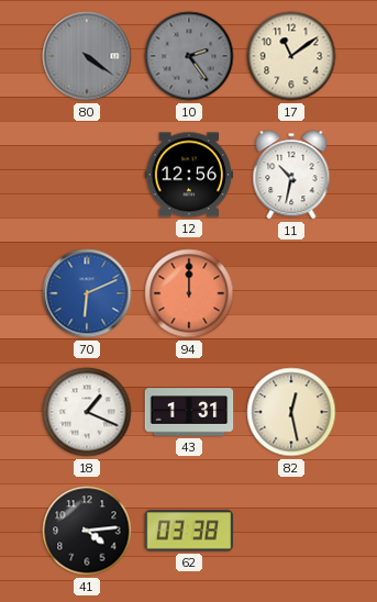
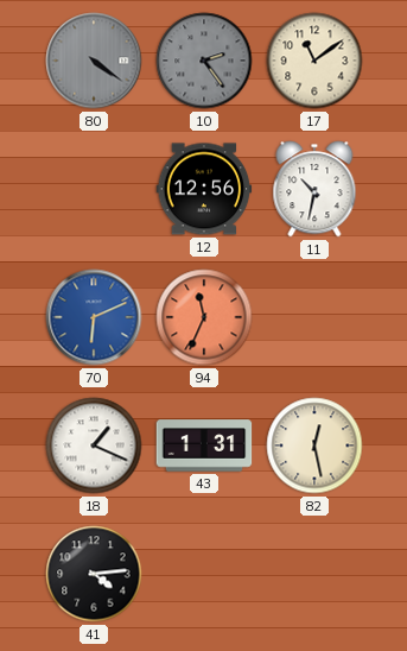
94: 12:00 -> 11:34 (204, 317)
62: 03:38 -> none (189, 531)
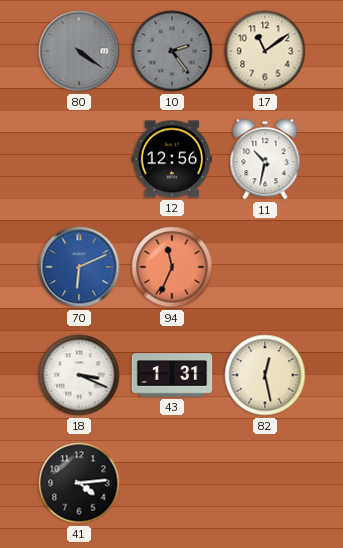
18: 1:19 -> 3:19 (79, 375)
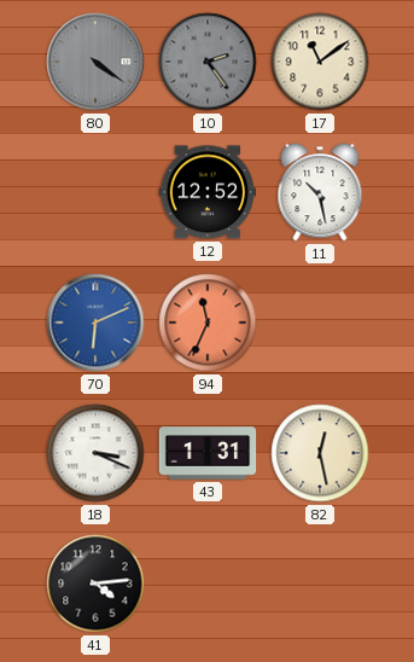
12: 12:56 -> 12:52 (208, 192)
11: 10:32 -> 10:28 (320, 192)
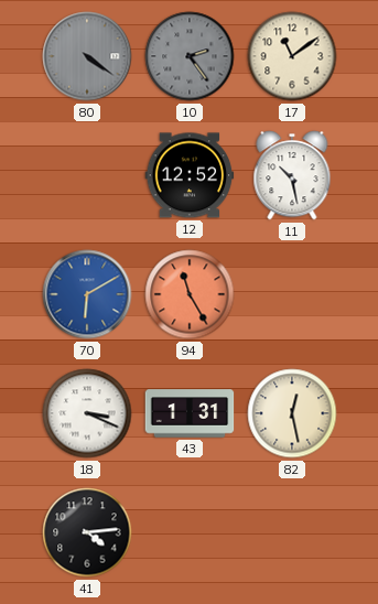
70: 6:11 -> 6:10 (87, 294)
94: 11:34 -> 11:25 (190, 294)
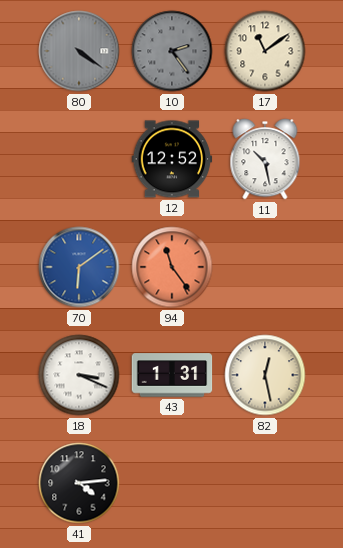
70: 6:10 -> 6:09 (79, 267)
94: 11:25 -> 11:24 (172, 267)
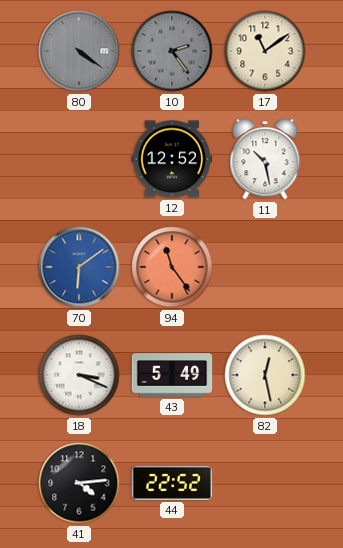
43: 1:31 -> 5:49 (172, 375)
44: none -> 22:52 (172, 483)
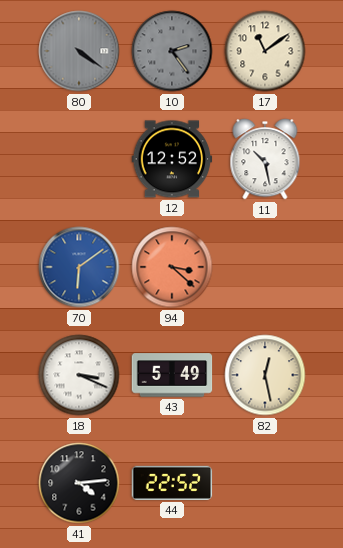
94: 11:24 -> 3:22 (172, 267)
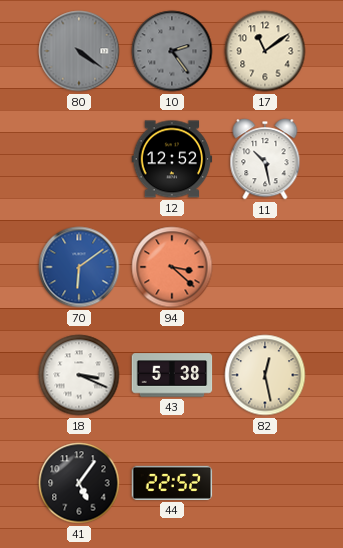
43: 5:49 -> 5:38 (172, 375)
41: 4:14 -> 5:06 (79, 483)
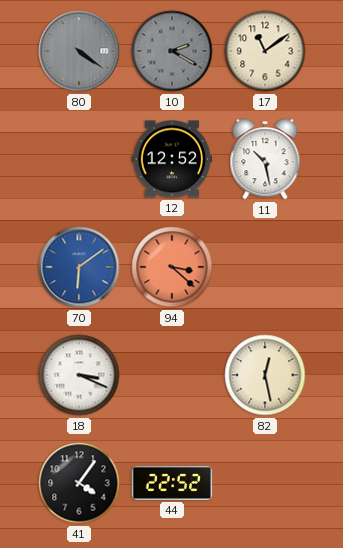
10: 2:24 -> 2:20 (172, 51)
43: 5:38 -> none (172, 375)
41: 5:06 -> 4:06 (79, 483)
